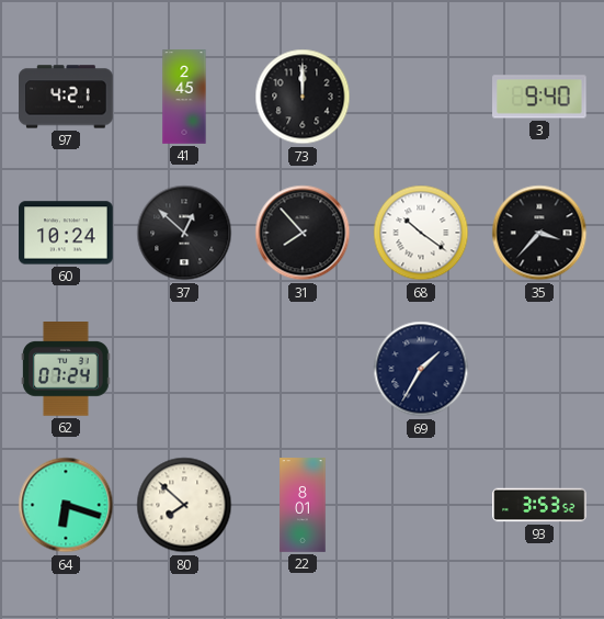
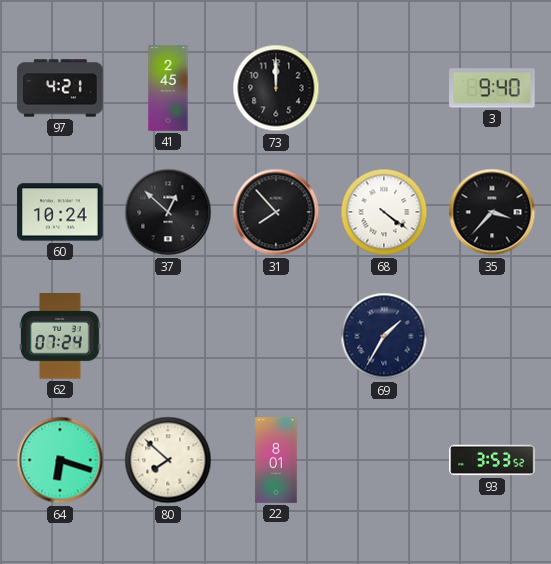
68: 10:21 -> 4:21 (384, 212)
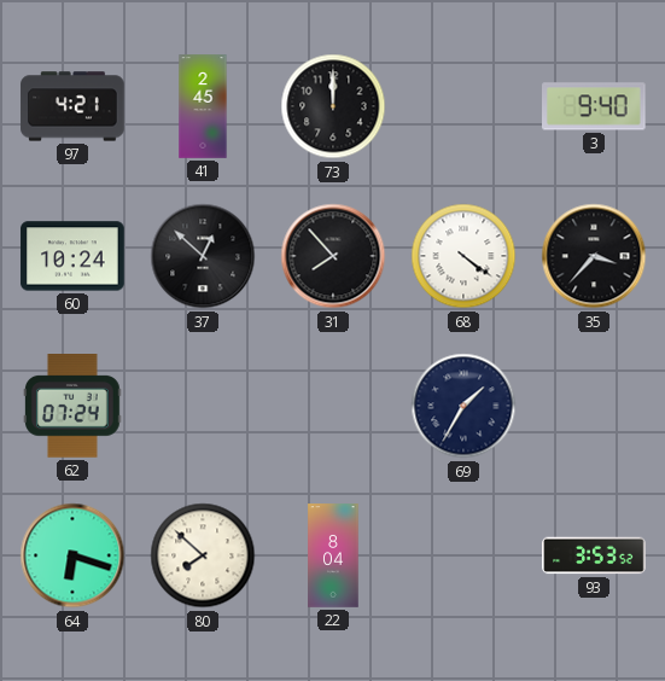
22: 8:01 -> 8:04 (333, 555)
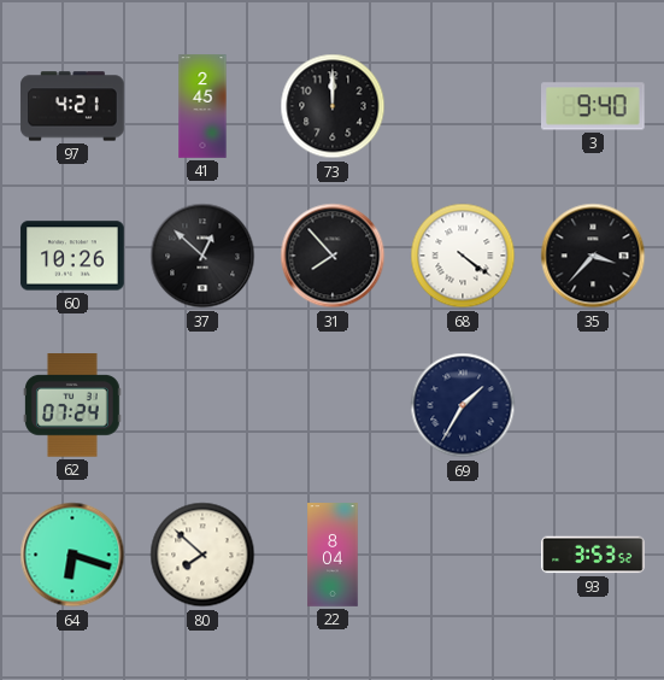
60: 10:24 -> 10:26 (72, 256)
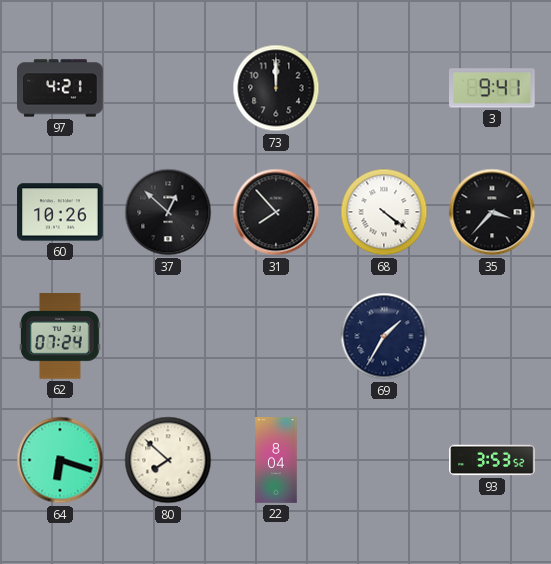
41: 2:45 -> none (202, 106)
3: 9:40 -> 9:41 (493, 88)
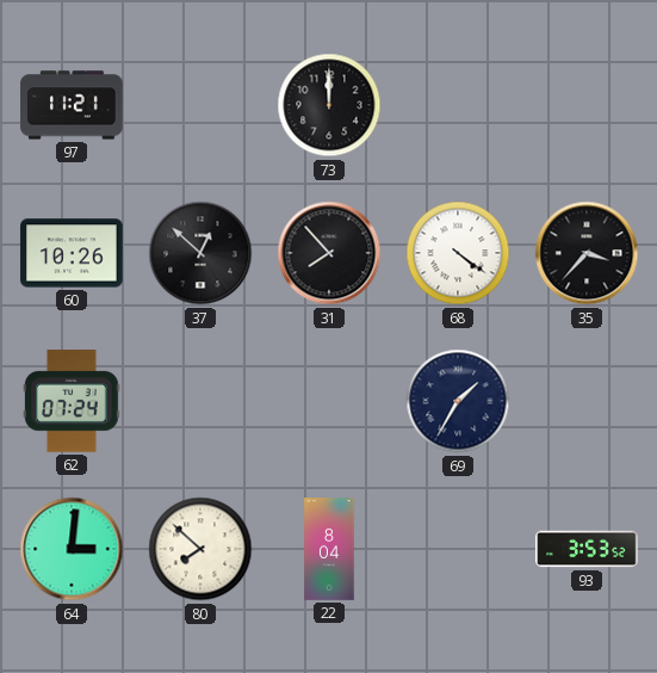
97: 4:21 -> 11:21 (72, 105)
3: 9:41 -> none (493, 88)
64: 6:18 -> 3:01 (72, 549)
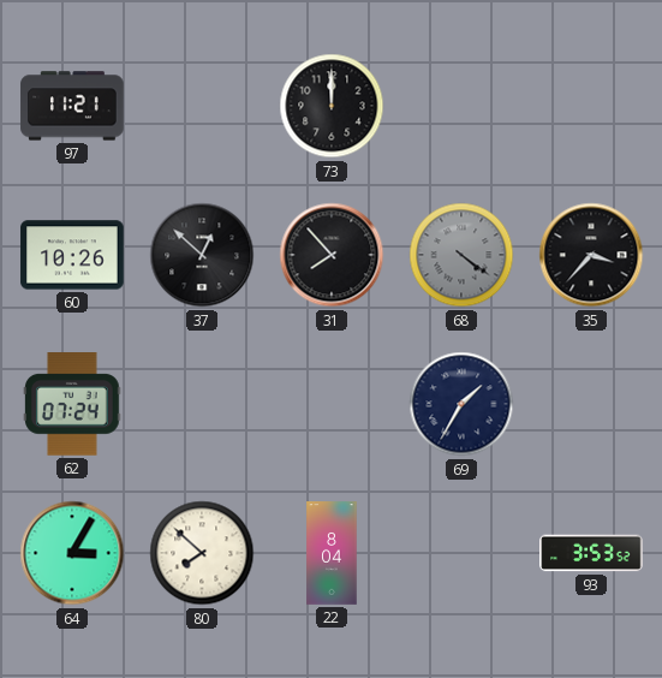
68 dial: white -> grey (461, 255)
64: 3:01 -> 3:05 (72, 553)
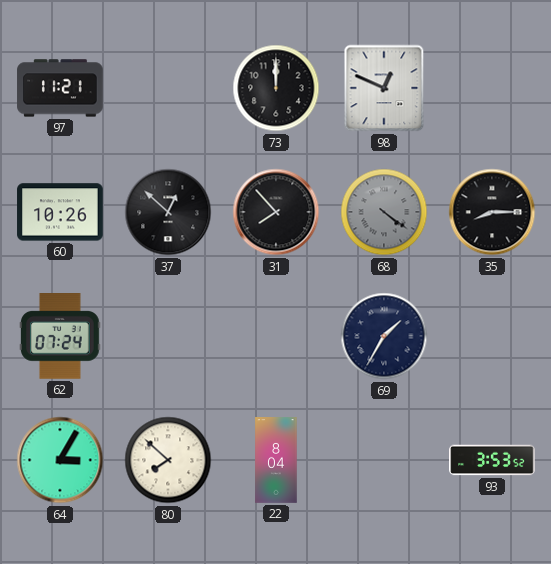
98: none -> 12:49 (384, 88)
35: 3:37 -> 8:15 (492, 212)
